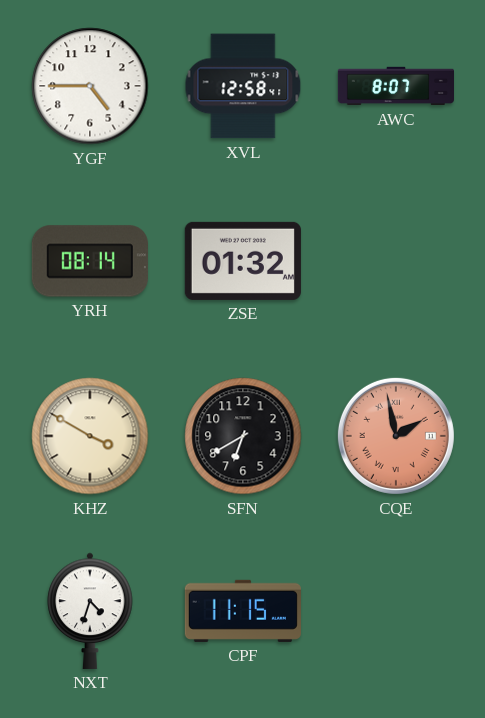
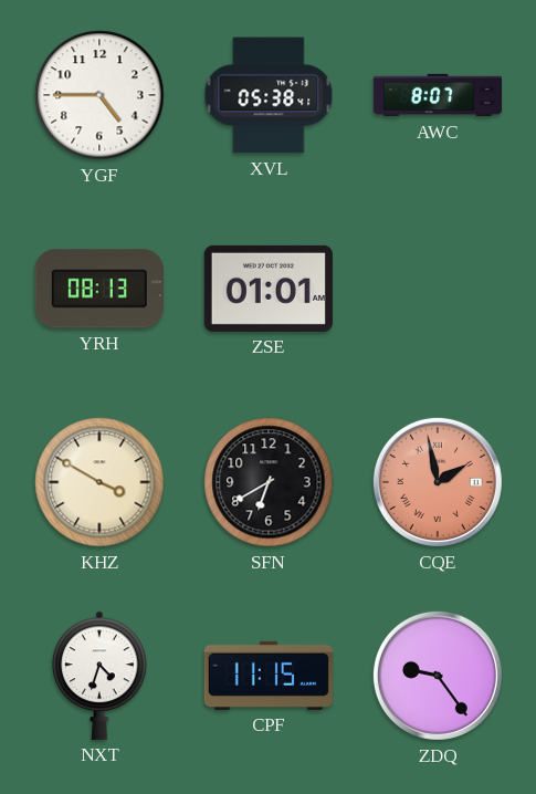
XVL: 12:58 -> 05:38 (269, 95)
YRH: 08:14 -> 08:13 (99, 289)
ZSE: 01:32 -> 01:01 (269, 289)
ZDQ: none -> 9:24 (438, 676)
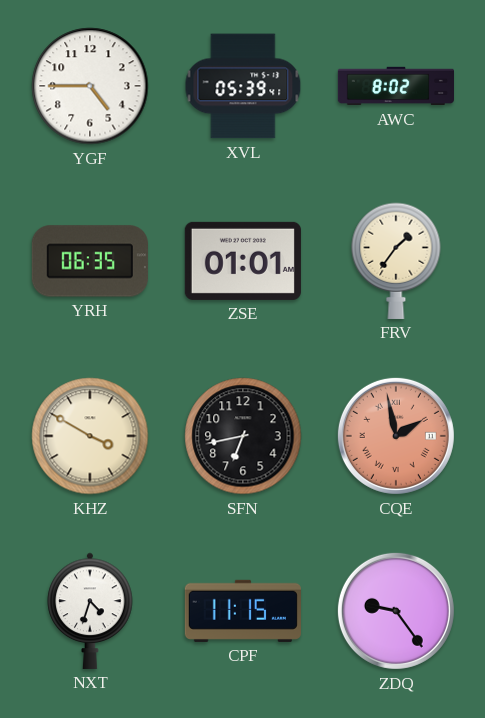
XVL: 05:38 -> 05:39 (243, 86)
AWC: 8:07 -> 8:02 (395, 86)
YRH: 08:13 -> 06:35 (90, 261)
FRV: none -> 1:36 (396, 261)
SFN: 6:40 -> 6:43 (243, 436)
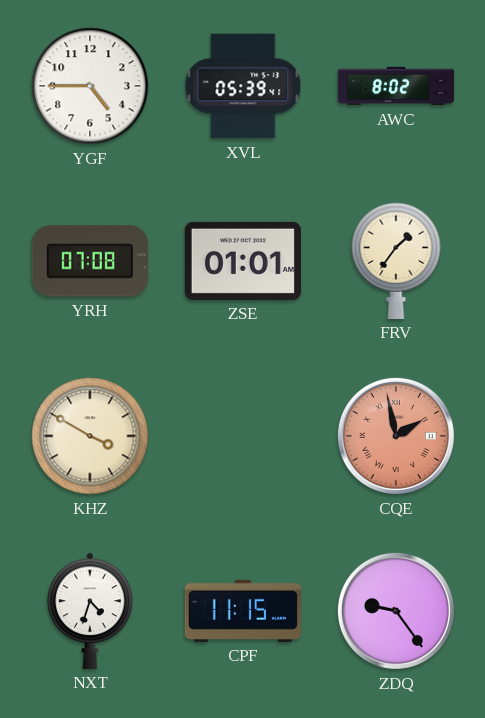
YRH: 06:35 -> 07:08 (90, 261)
SFN: 6:43 -> none (243, 436)
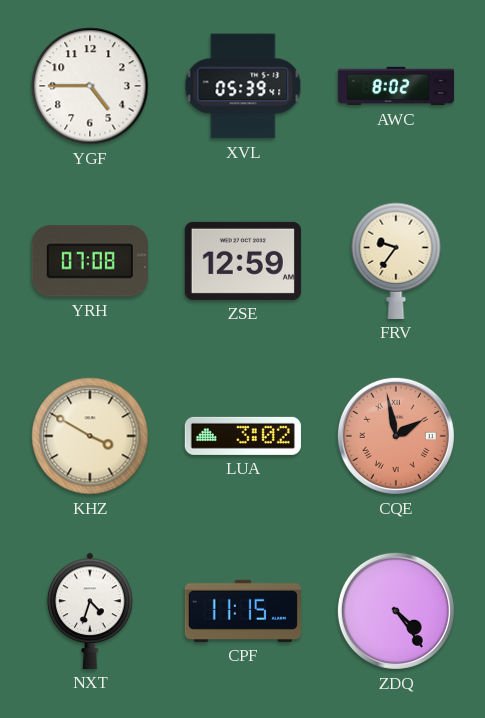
ZSE: 01:01 -> 12:59 (243, 261)
FRV: 1:36 -> 9:36 (396, 261)
LUA: none -> 3:02 (243, 436)
ZDQ: 9:24 -> 4:24 (396, 611)
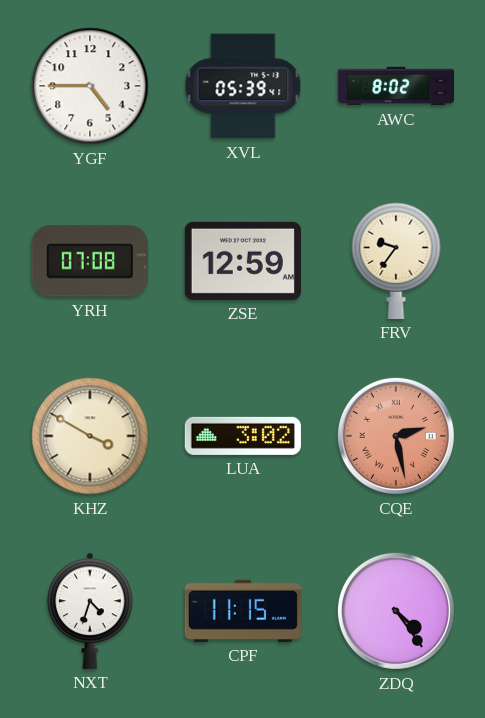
CQE: 1:58 -> 2:28 (396, 436)
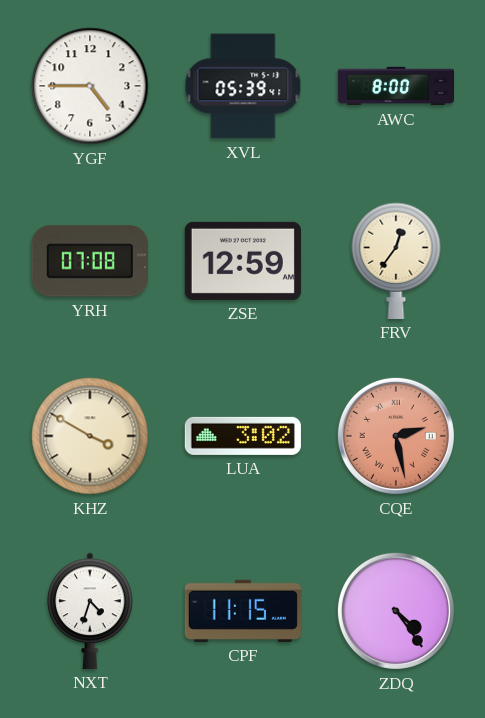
AWC: 8:02 -> 8:00 (395, 86)
FRV: 9:36 -> 12:36 (396, 261)
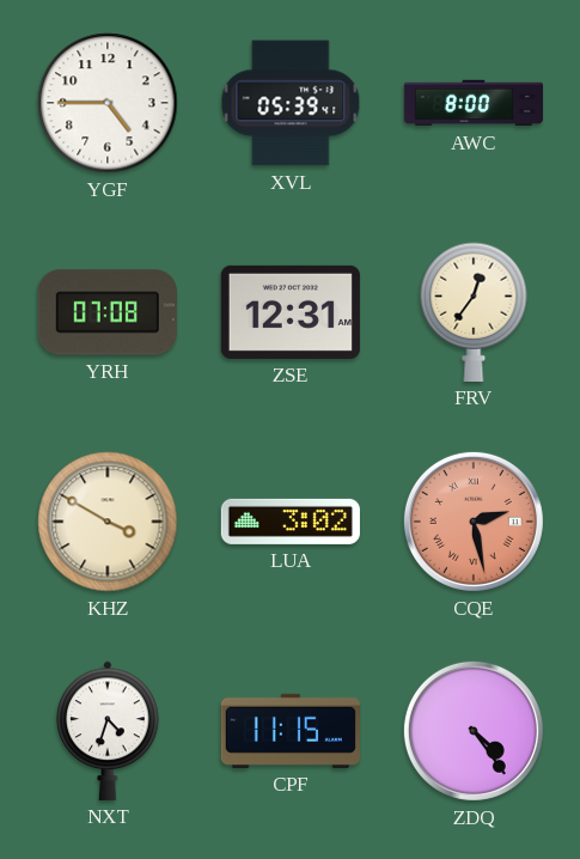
ZSE: 12:59 -> 12:31 (291, 312)
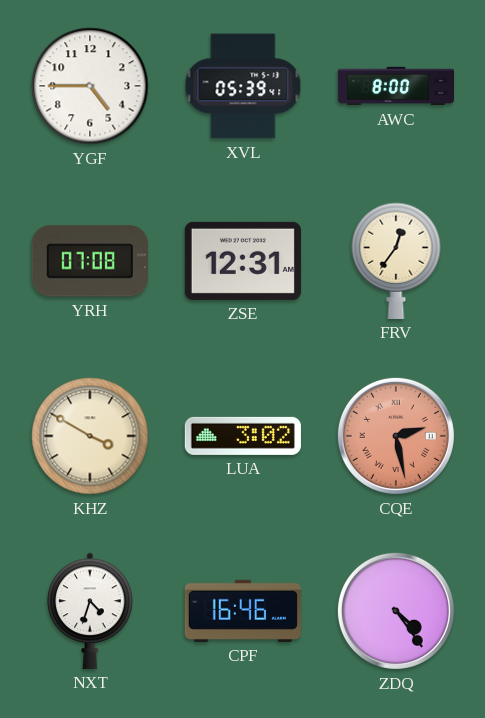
CPF: 11:15 -> 16:46 (243, 611)
